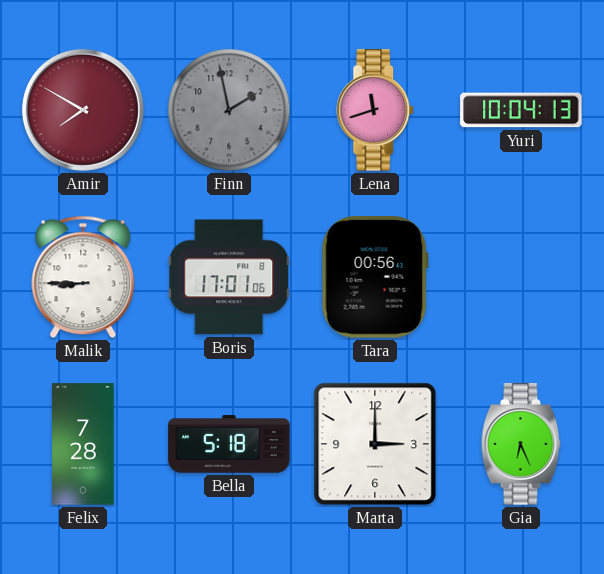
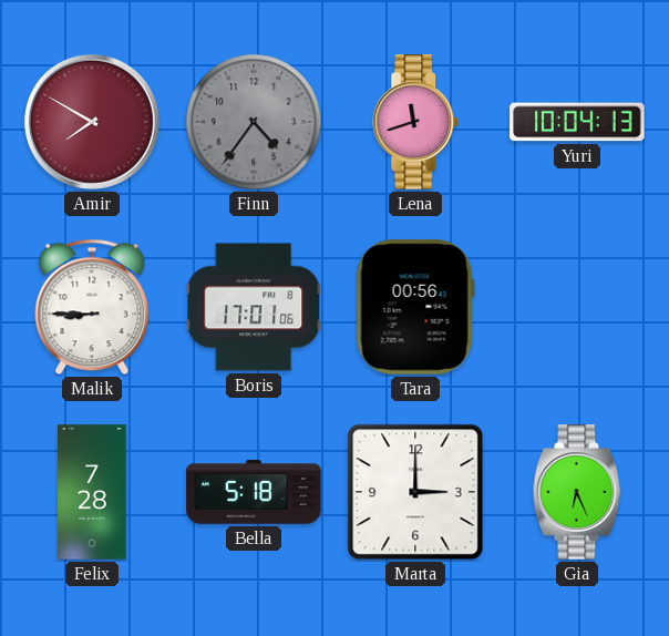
Finn: 1:58 -> 4:36 (254, 122)
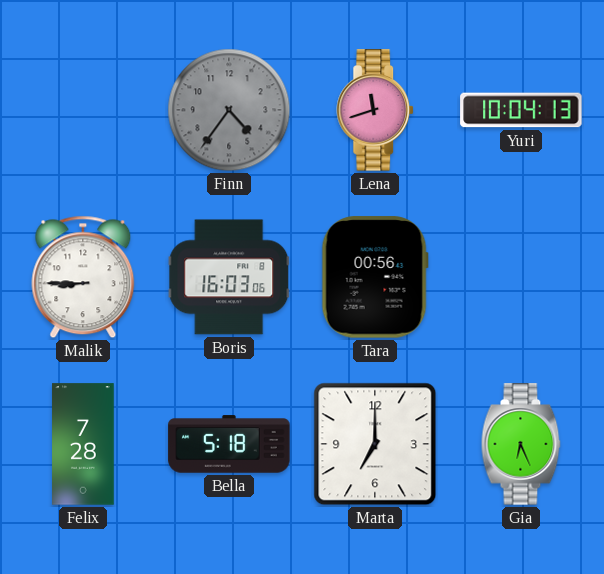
Amir: 7:50 -> none (92, 122)
Boris: 17:01 -> 16:03 (229, 277)
Marta: 3:00 -> 7:00 (375, 444)
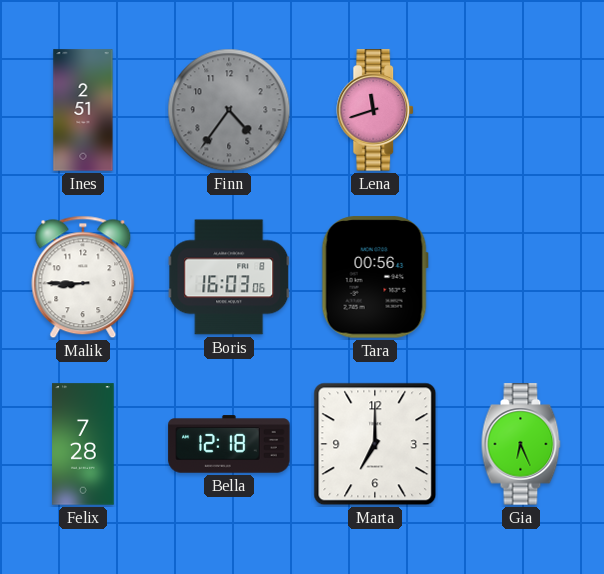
Ines: none -> 2:51 (83, 110)
Yuri: 10:04 -> none (521, 110)
Bella: 5:18 -> 12:18 (229, 444)
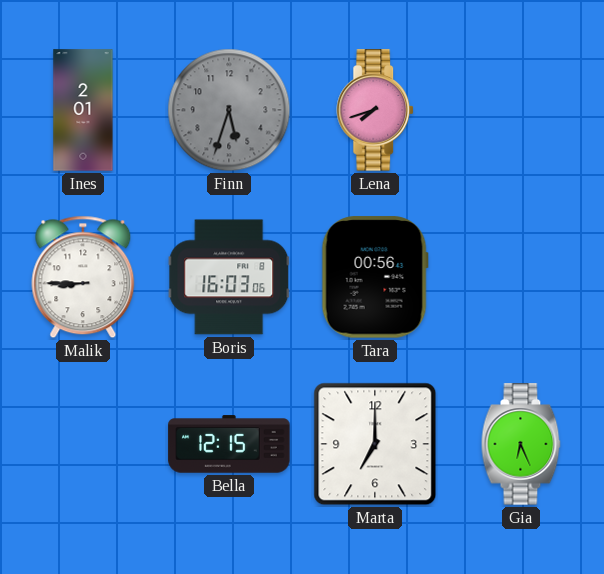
Ines: 2:51 -> 2:01 (83, 110)
Finn: 4:36 -> 5:33 (229, 110)
Lena: 11:42 -> 7:42 (376, 110)
Felix: 7:28 -> none (83, 444)
Bella: 12:18 -> 12:15 (229, 444)
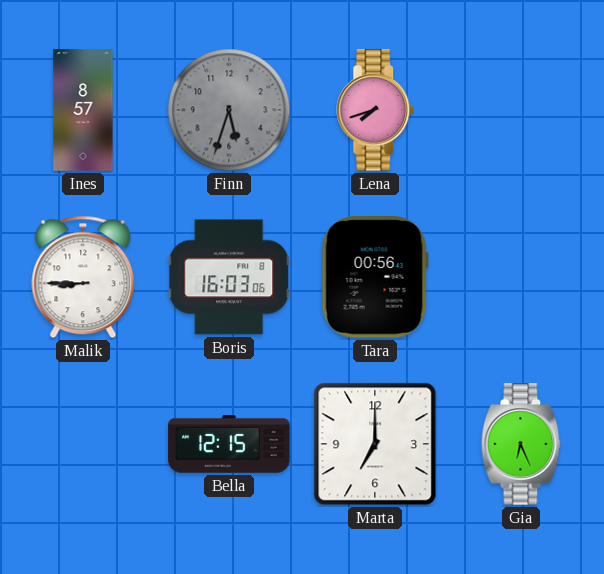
Ines: 2:01 -> 8:57 (83, 110)
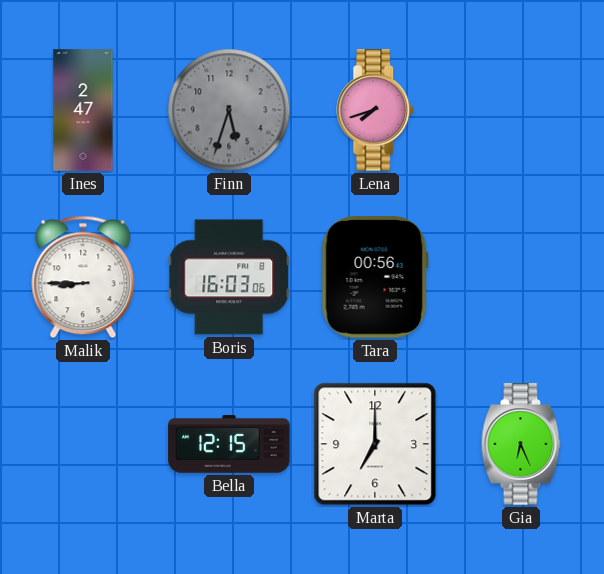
Ines: 8:57 -> 2:47 (83, 110)
